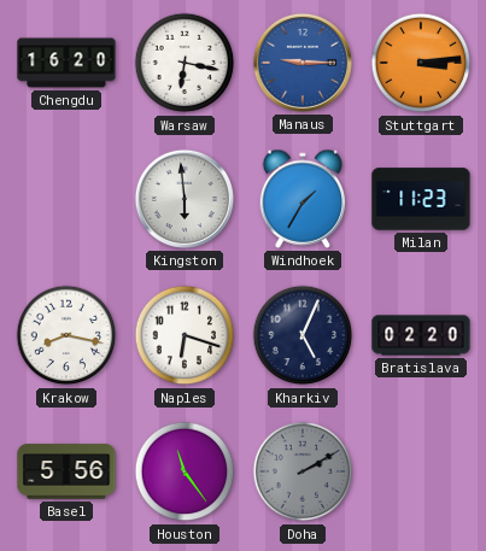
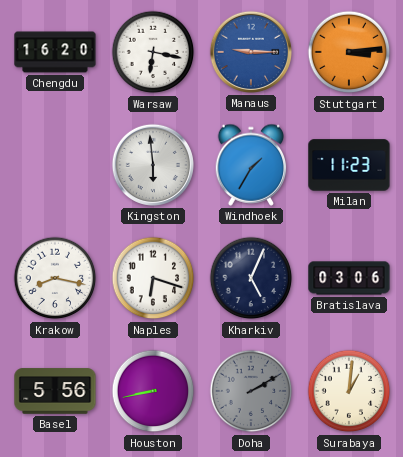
Bratislava: 02:20 -> 03:06 (349, 278)
Houston: 11:24 -> 8:43 (153, 391)
Surabaya: none -> 1:01 (349, 391)
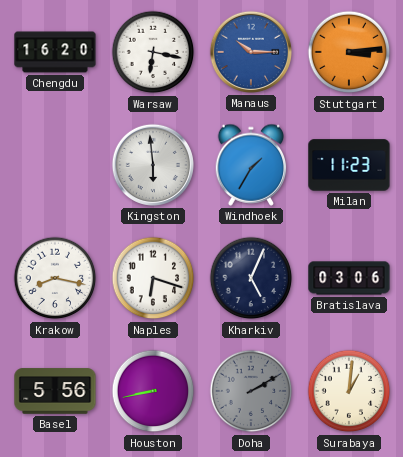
Manaus: 9:15 -> 10:15 (251, 52)
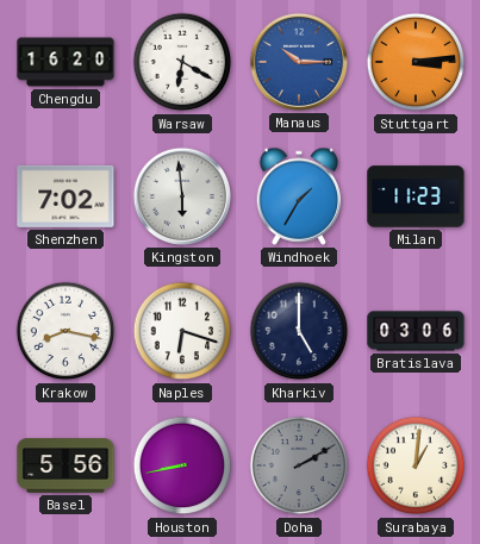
Warsaw: 6:17 -> 6:20 (182, 62)
Shenzhen: none -> 7:02 (66, 196)
Kharkiv: 5:04 -> 5:00 (299, 331)
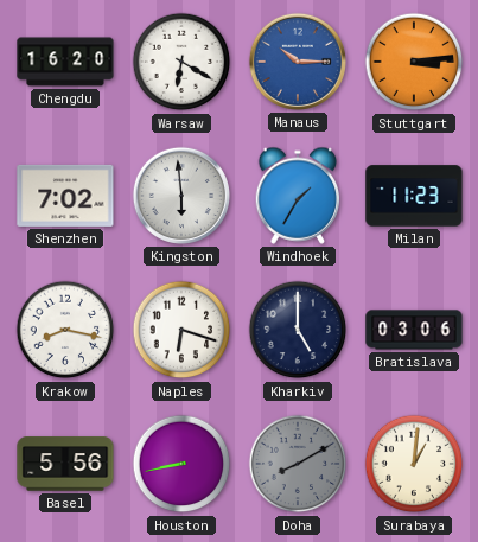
Doha: 2:10 -> 8:10 (298, 464)
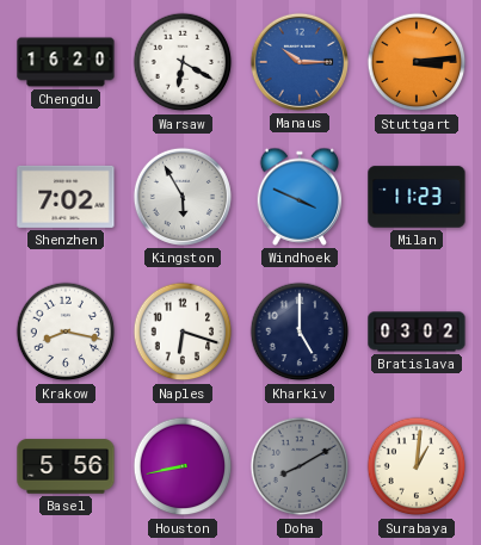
Kingston: 5:59 -> 5:55 (183, 197)
Windhoek: 1:35 -> 3:49 (300, 197)
Bratislava: 03:06 -> 03:02 (417, 332)
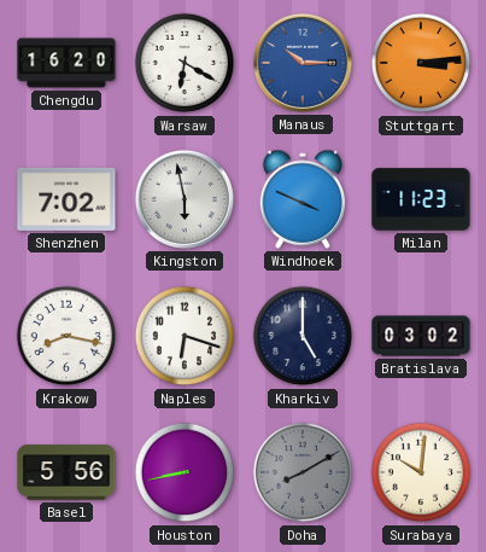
Kingston: 5:55 -> 5:58 (185, 199)
Surabaya: 1:01 -> 10:01 (421, 472)
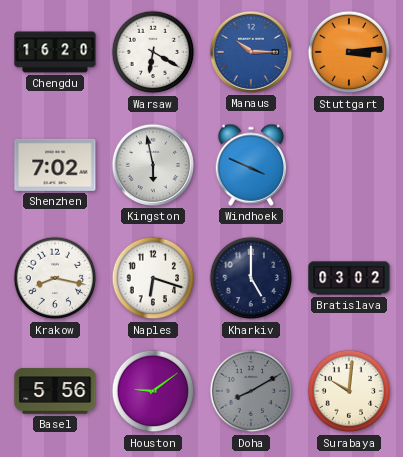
Milan: 11:23 -> none (421, 199)
Houston: 8:43 -> 9:09 (153, 391)
